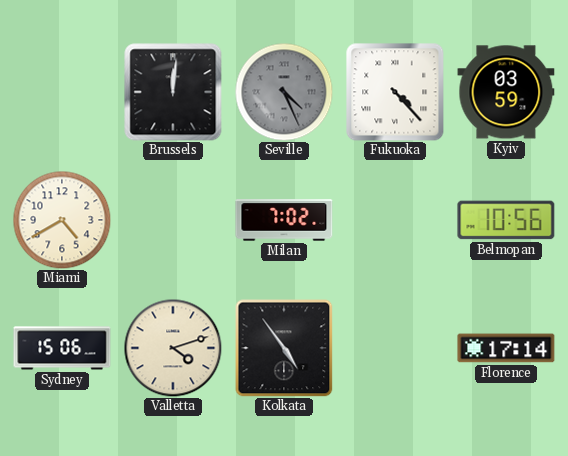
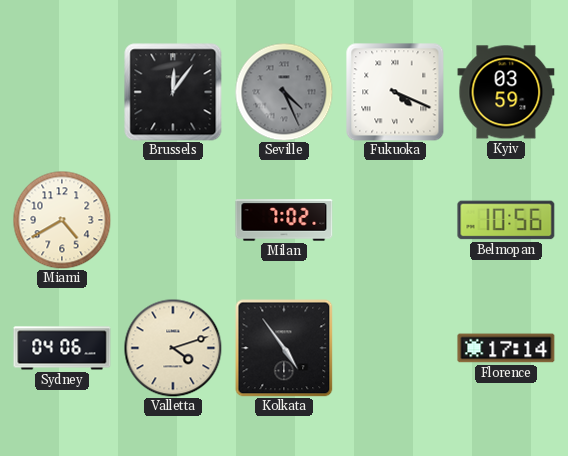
Brussels: 12:01 -> 12:06 (173, 92)
Fukuoka: 4:23 -> 4:19 (395, 92)
Sydney: 15:06 -> 04:06 (62, 348)
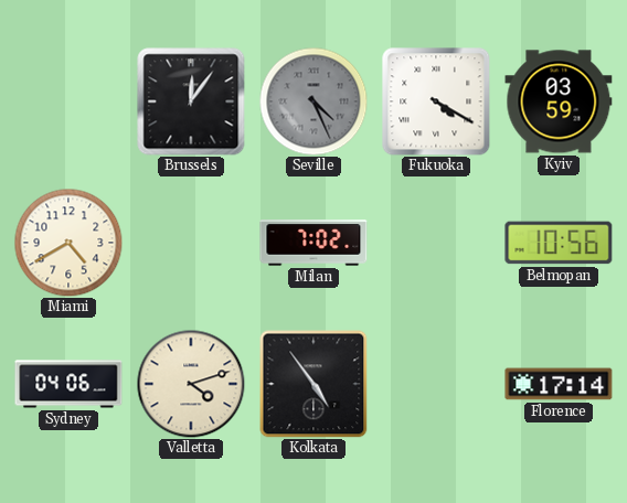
Fukuoka: 4:19 -> 4:20 (436, 101)
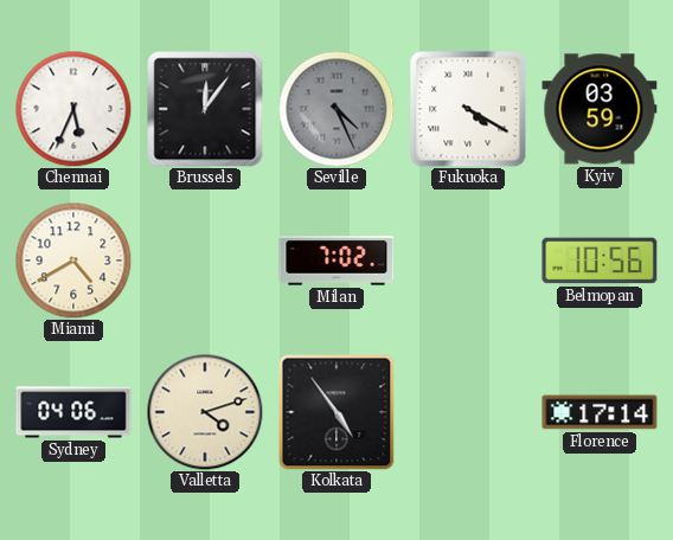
Chennai: none -> 5:34 (73, 109)
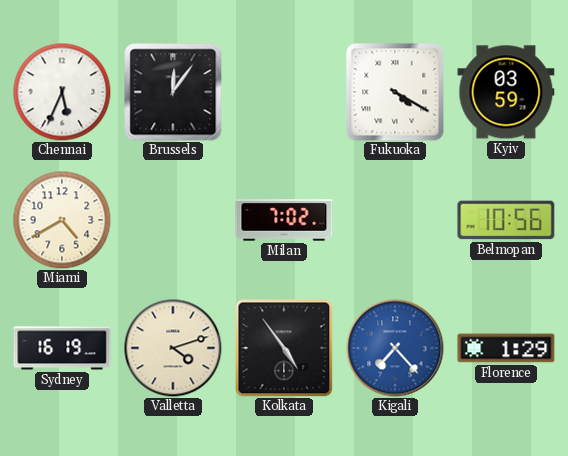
Seville: 4:26 -> none (336, 109)
Sydney: 04:06 -> 16:19 (62, 348)
Kigali: none -> 7:23 (395, 348)
Florence: 17:14 -> 1:29 (506, 348)
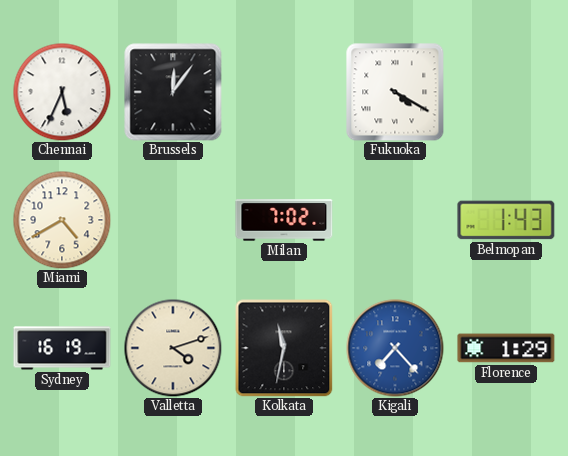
Kyiv: 03:59 -> none (506, 92)
Belmopan: 10:56 -> 1:43 (506, 220)
Kolkata: 4:54 -> 11:32 (284, 348)
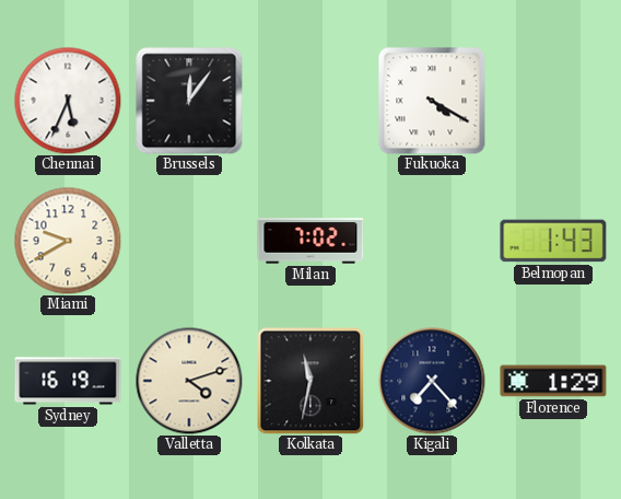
Miami: 4:40 -> 9:40 (68, 241)
Kigali dial: blue -> navy (432, 381)
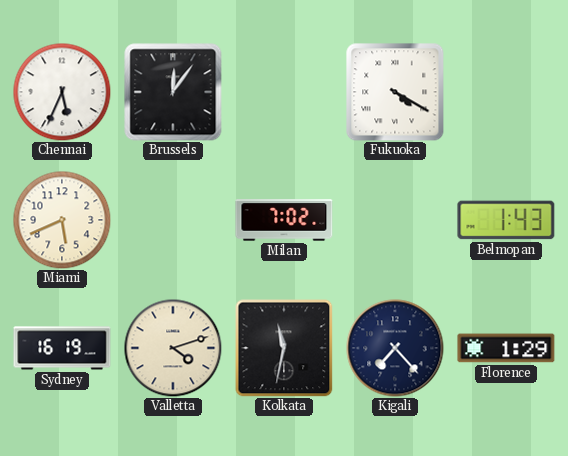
Miami: 9:40 -> 5:41 (62, 220)
